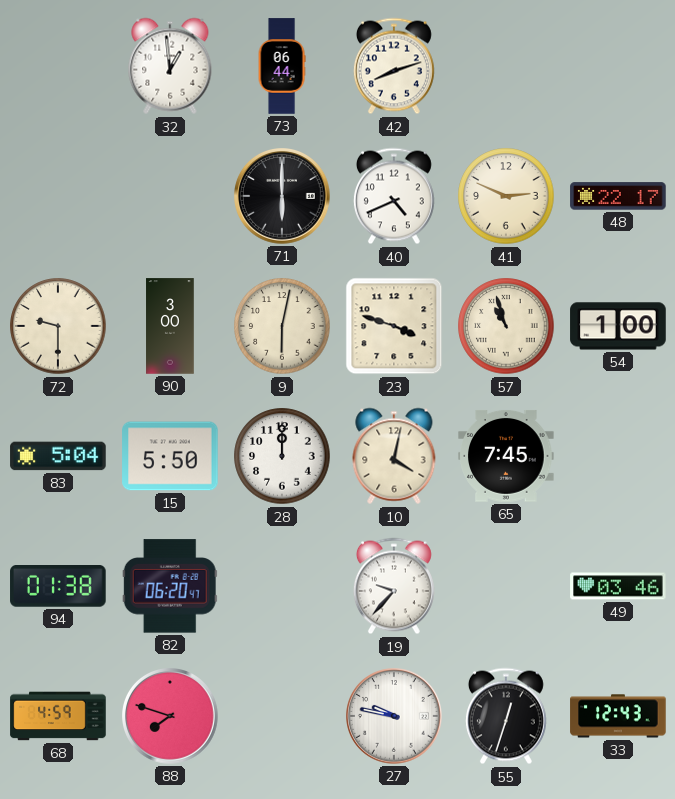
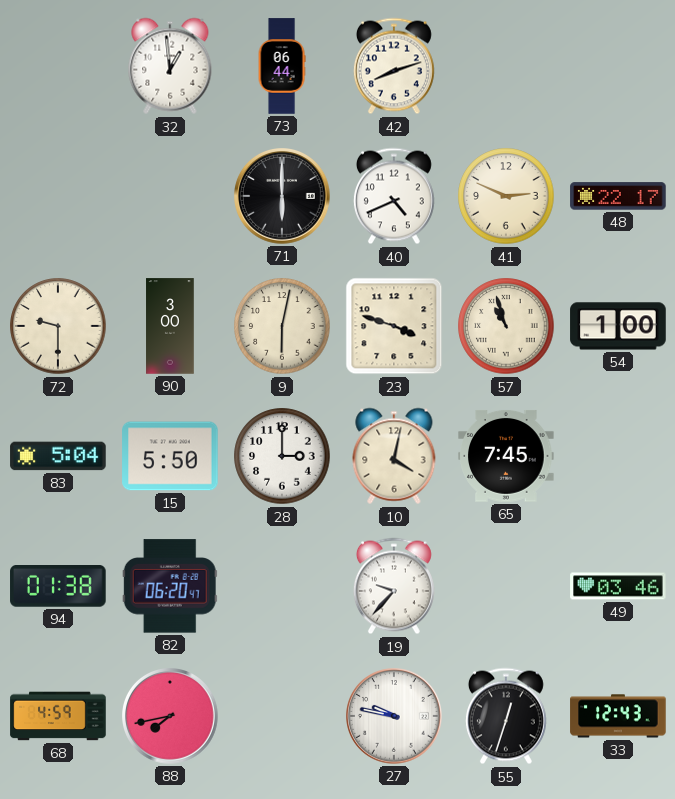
28: 12:00 -> 3:00 (282, 456)
88: 7:48 -> 7:43 (171, 717)
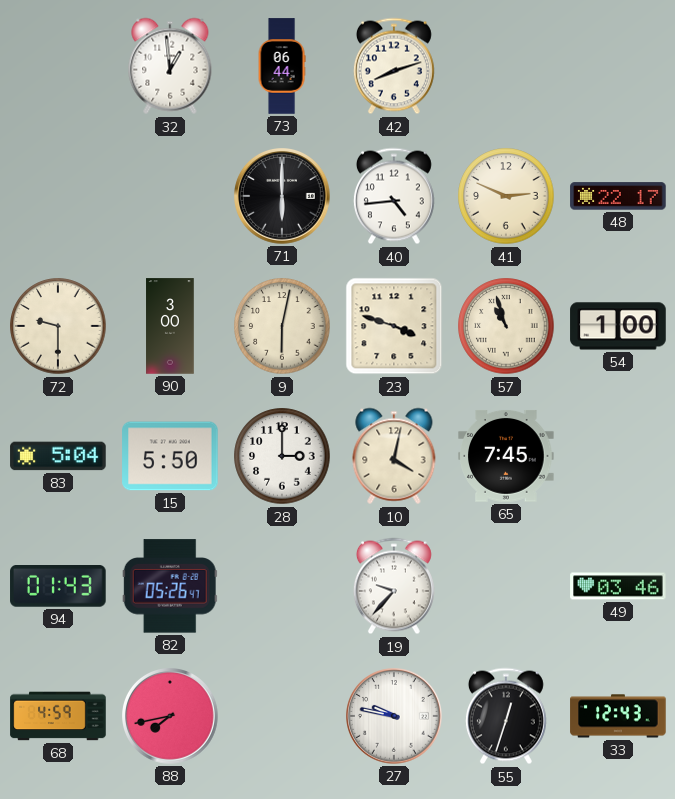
40: 4:41 -> 4:44 (394, 196)
94: 01:38 -> 01:43 (58, 587)
82: 06:20 -> 05:26 (170, 586)
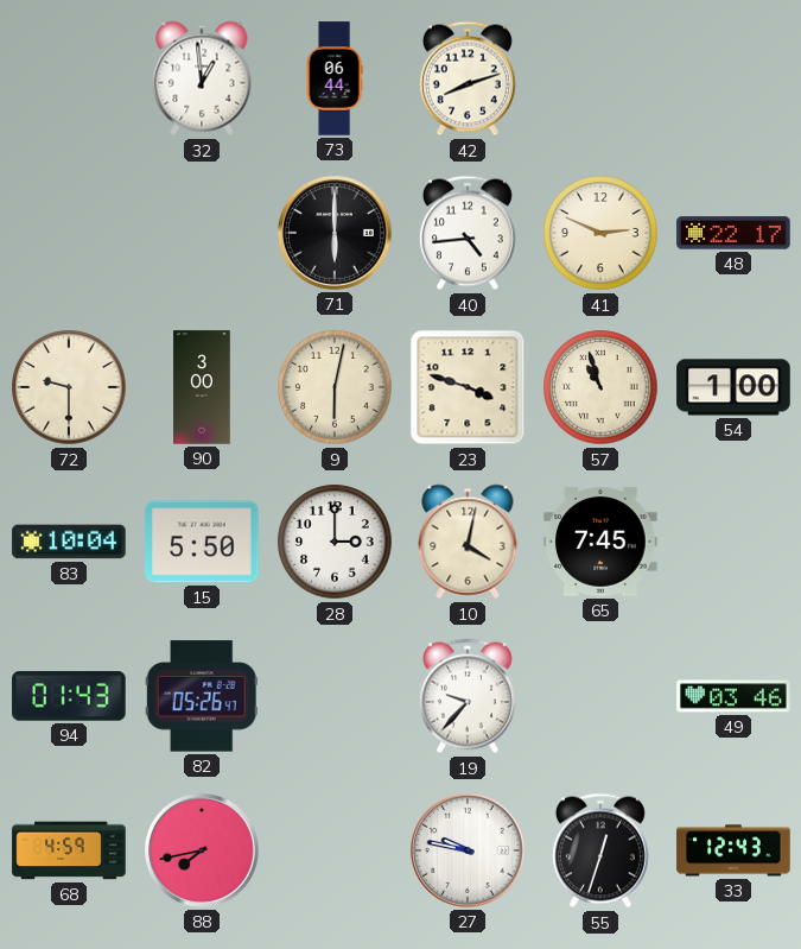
83: 5:04 -> 10:04 (69, 542)
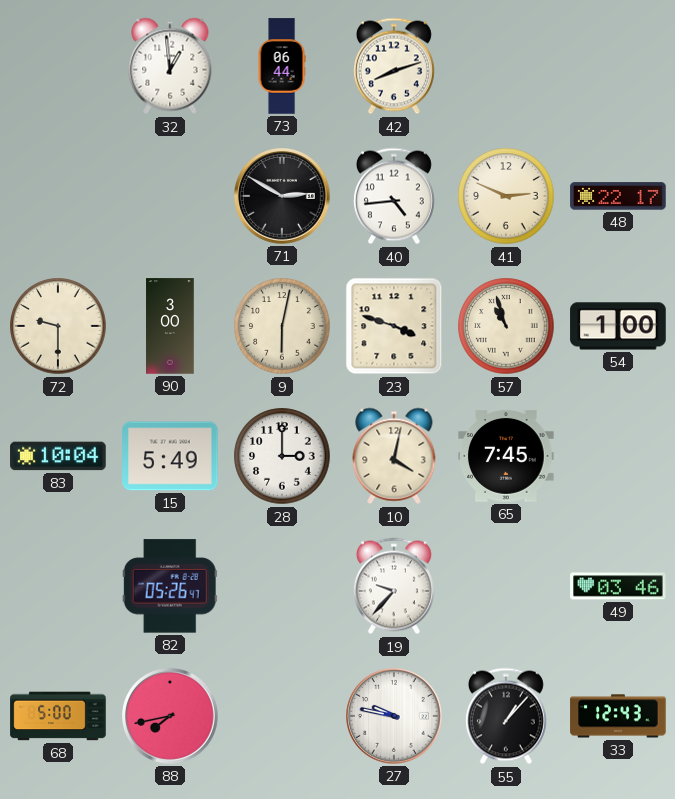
71: 6:00 -> 2:50 (283, 197)
15: 5:50 -> 5:49 (170, 456)
94: 01:43 -> none (69, 697)
68: 4:59 -> 5:00 (58, 716)
55: 12:33 -> 1:07 (506, 716)
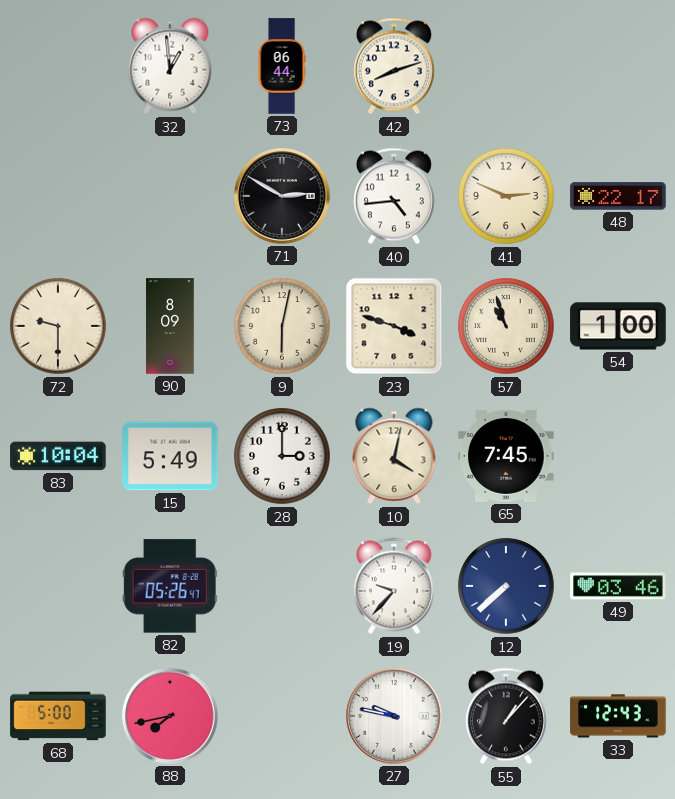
90: 3:00 -> 8:09 (170, 326)
12: none -> 7:38 (506, 586)
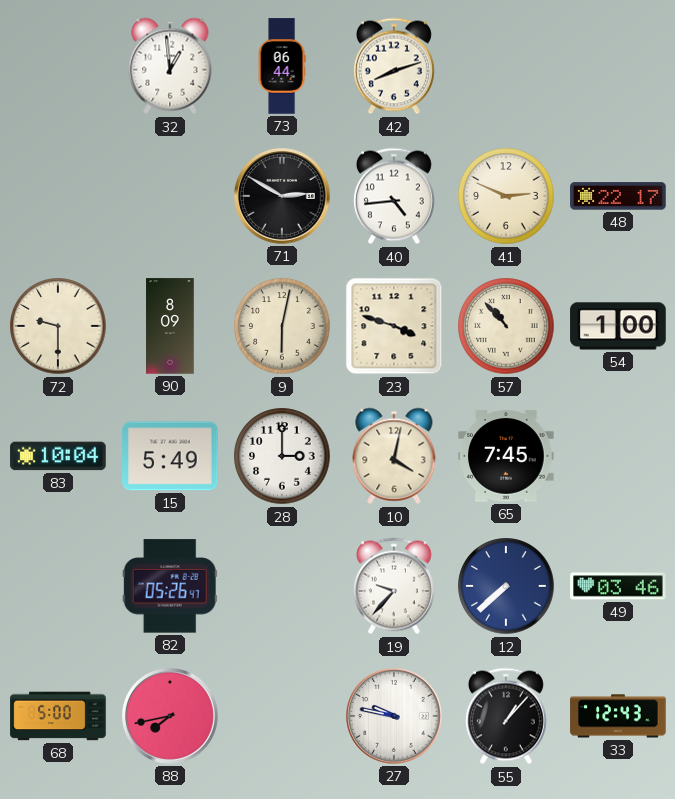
57: 10:57 -> 10:53 (506, 326)
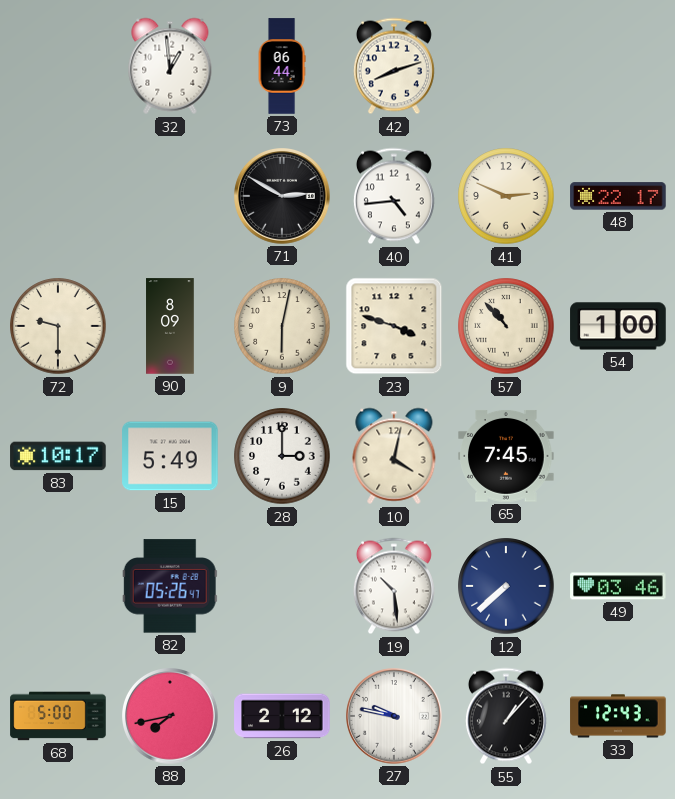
83: 10:04 -> 10:17 (58, 456)
19: 9:37 -> 10:29 (394, 586)
26: none -> 2:12 (282, 716)
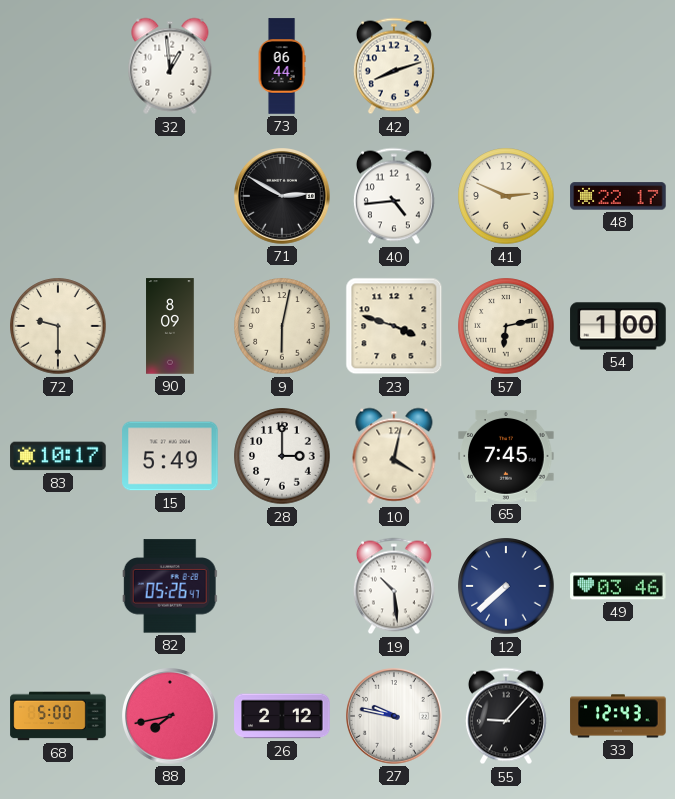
57: 10:53 -> 6:13 (506, 326)
55: 1:07 -> 9:07 (506, 716)
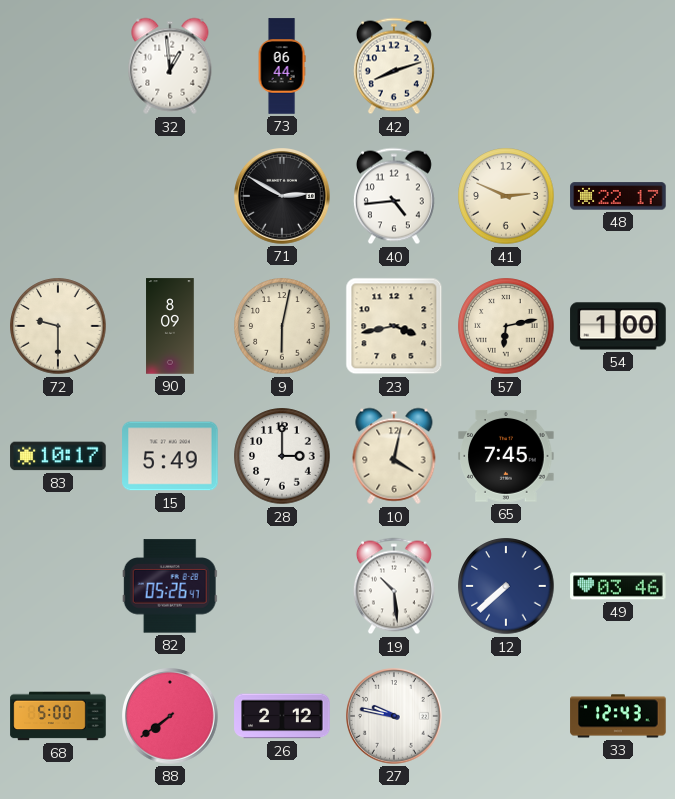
23: 3:48 -> 3:43 (394, 326)
88: 7:43 -> 7:39 (171, 717)
55: 9:07 -> none (506, 716)
